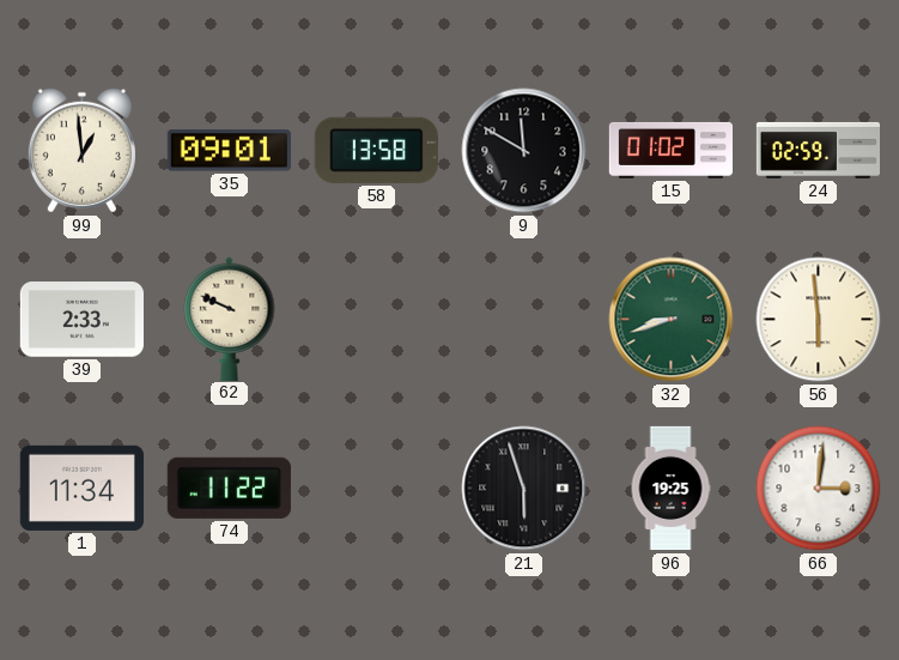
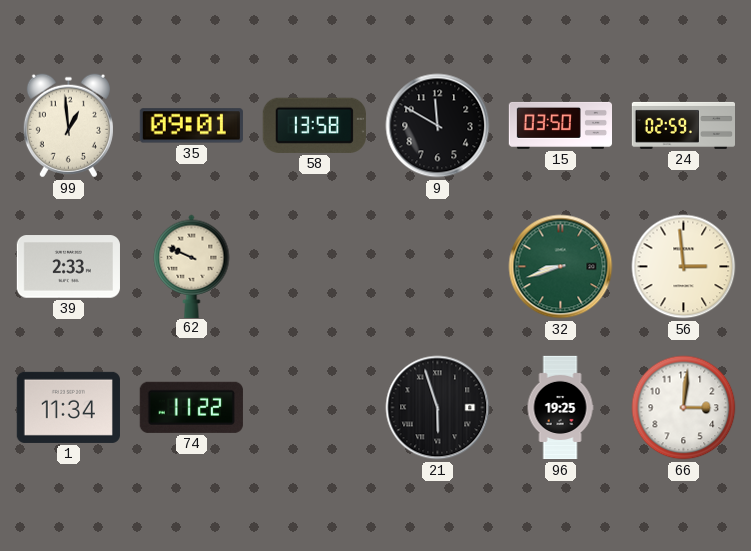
15: 01:02 -> 03:50 (560, 125)
56: 5:59 -> 2:59 (684, 267)
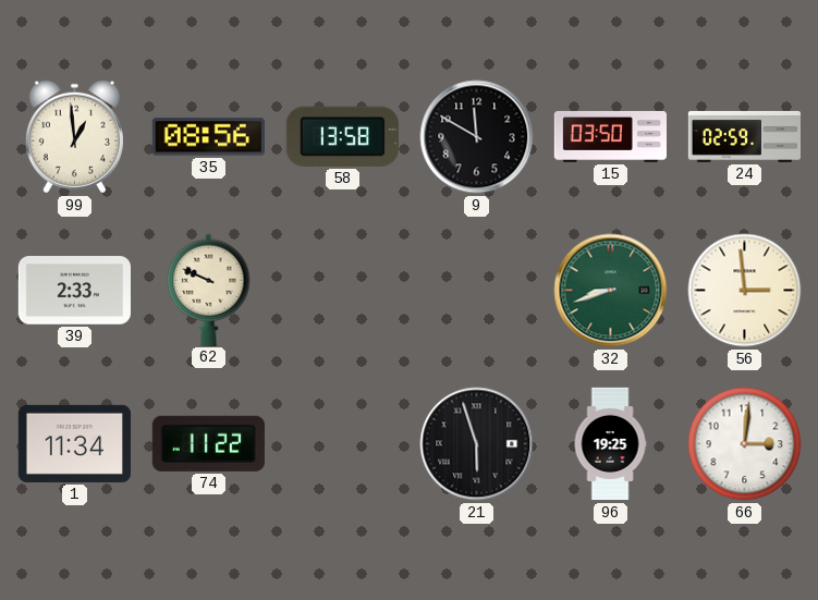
35: 09:01 -> 08:56 (208, 137)
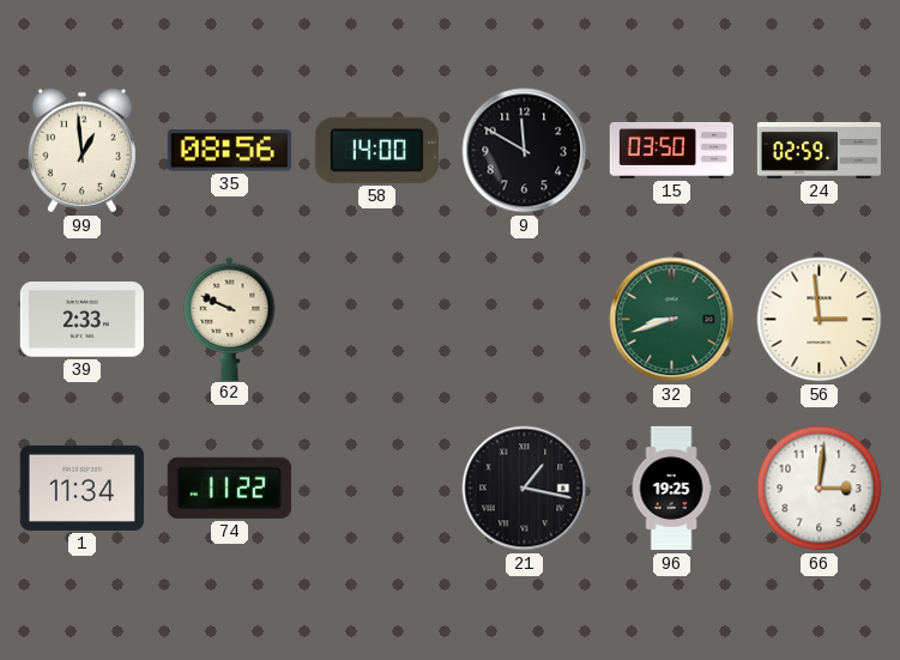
58: 13:58 -> 14:00 (376, 150)
21: 5:57 -> 1:17 (525, 489)
